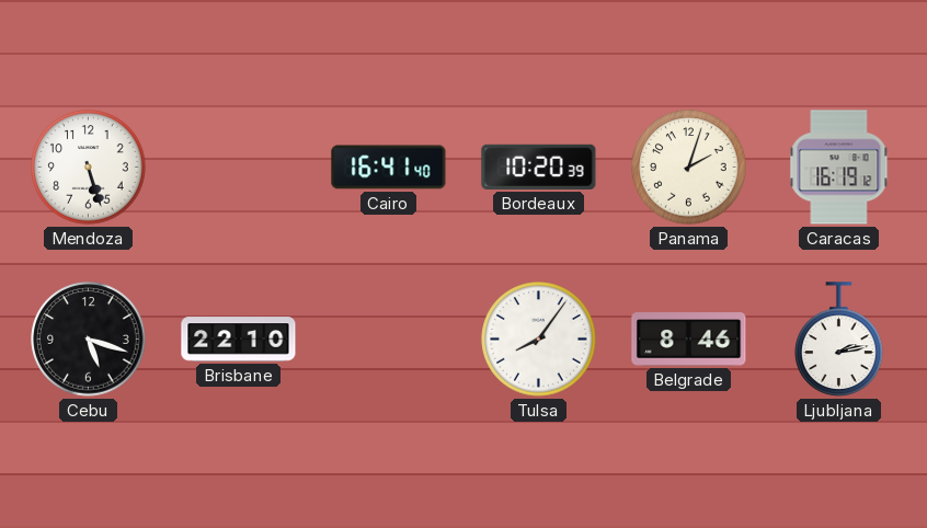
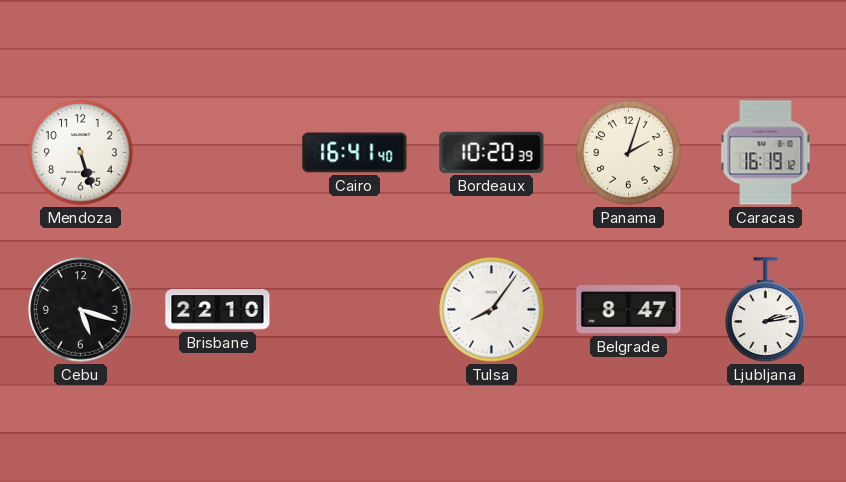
Belgrade: 8:46 -> 8:47 (629, 310)
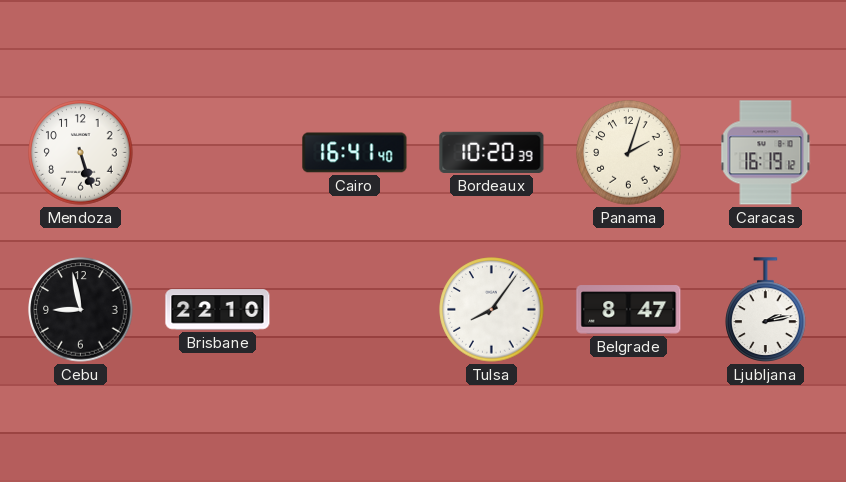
Cebu: 5:18 -> 8:58 (81, 310)
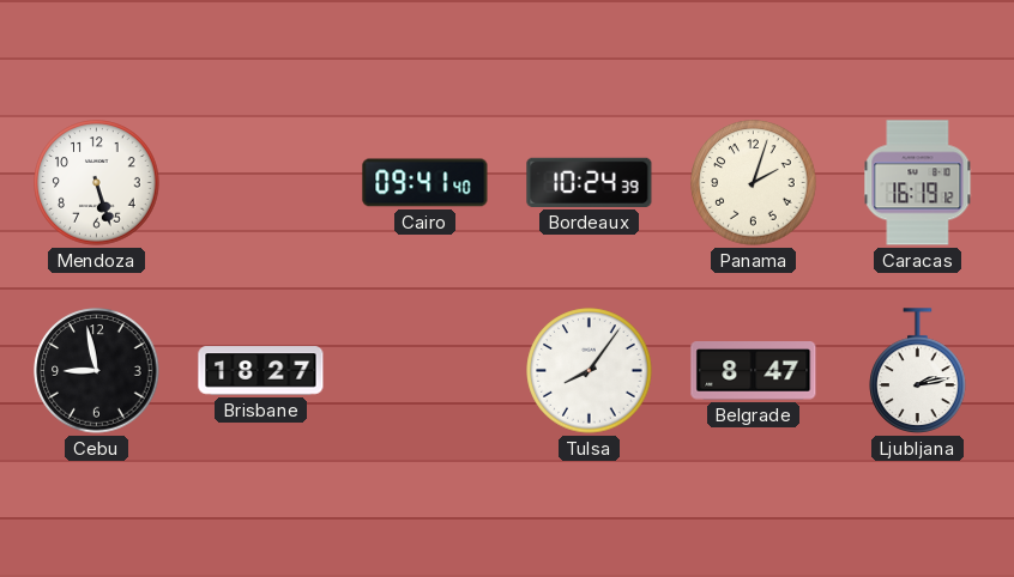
Cairo: 16:41 -> 09:41 (425, 183)
Bordeaux: 10:20 -> 10:24 (590, 182)
Brisbane: 22:10 -> 18:27 (261, 371)
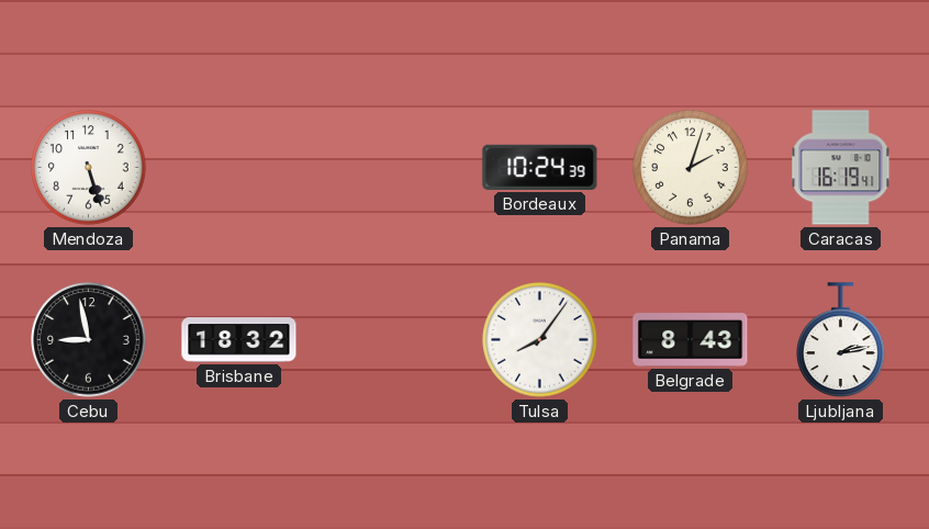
Cairo: 09:41 -> none (425, 183)
Caracas: 16:19:12 -> 16:19:41 (841, 168)
Brisbane: 18:27 -> 18:32 (239, 340)
Belgrade: 8:47 -> 8:43 (691, 340)
